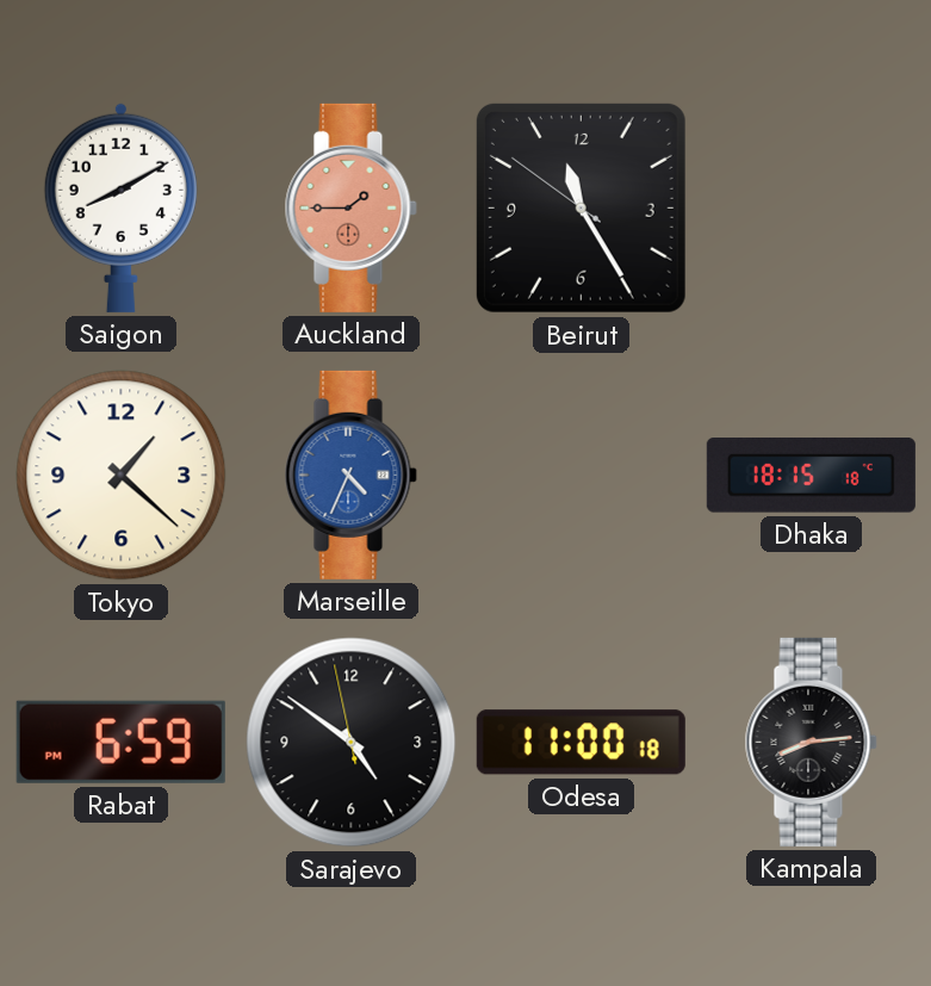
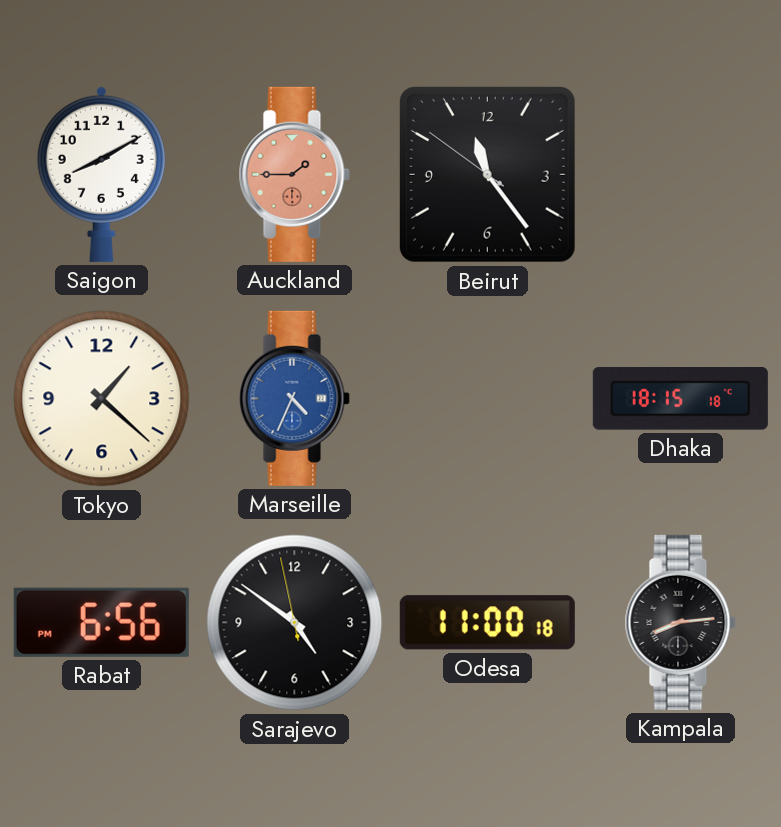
Beirut: 11:24 -> 11:23 (487, 174)
Rabat: 6:59 -> 6:56 (101, 622)
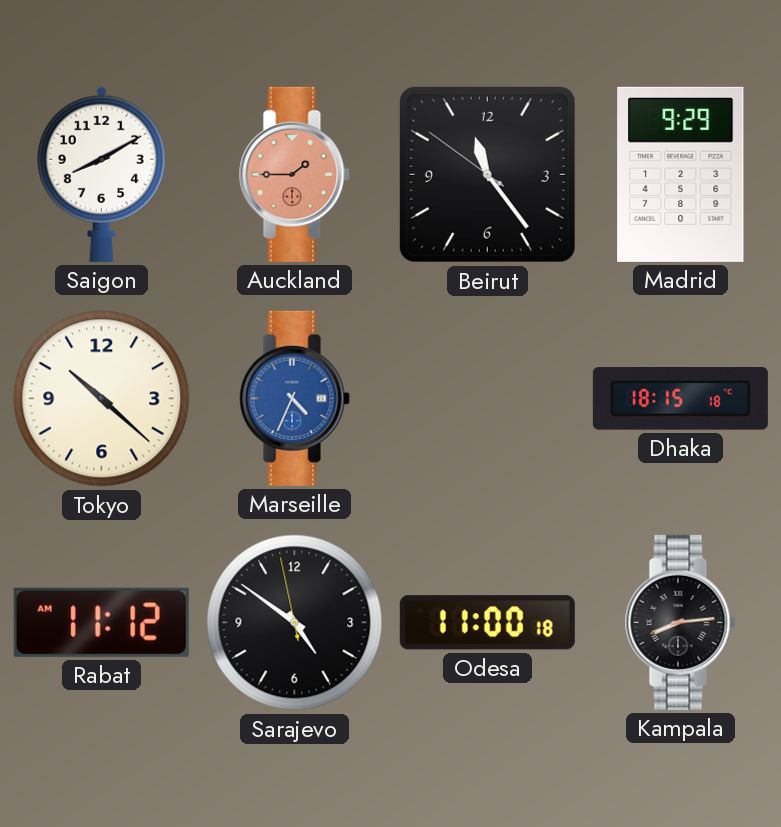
Madrid: none -> 9:29 (681, 174)
Tokyo: 1:22 -> 10:22 (102, 399)
Rabat: 6:56 -> 11:12 (101, 622)
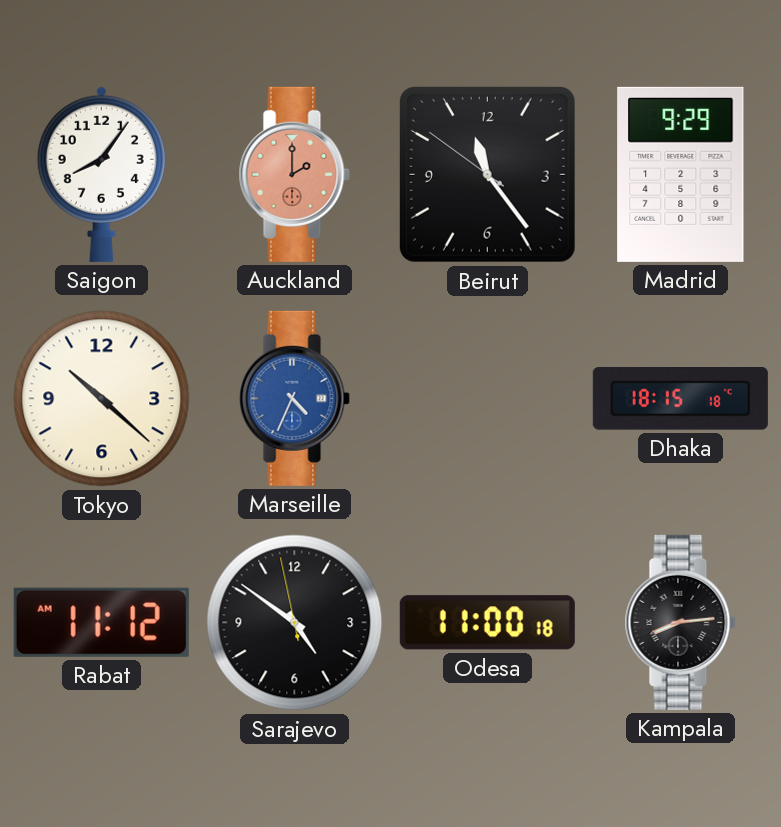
Saigon: 8:10 -> 8:06 (101, 174)
Auckland: 1:45 -> 2:00 (294, 174)
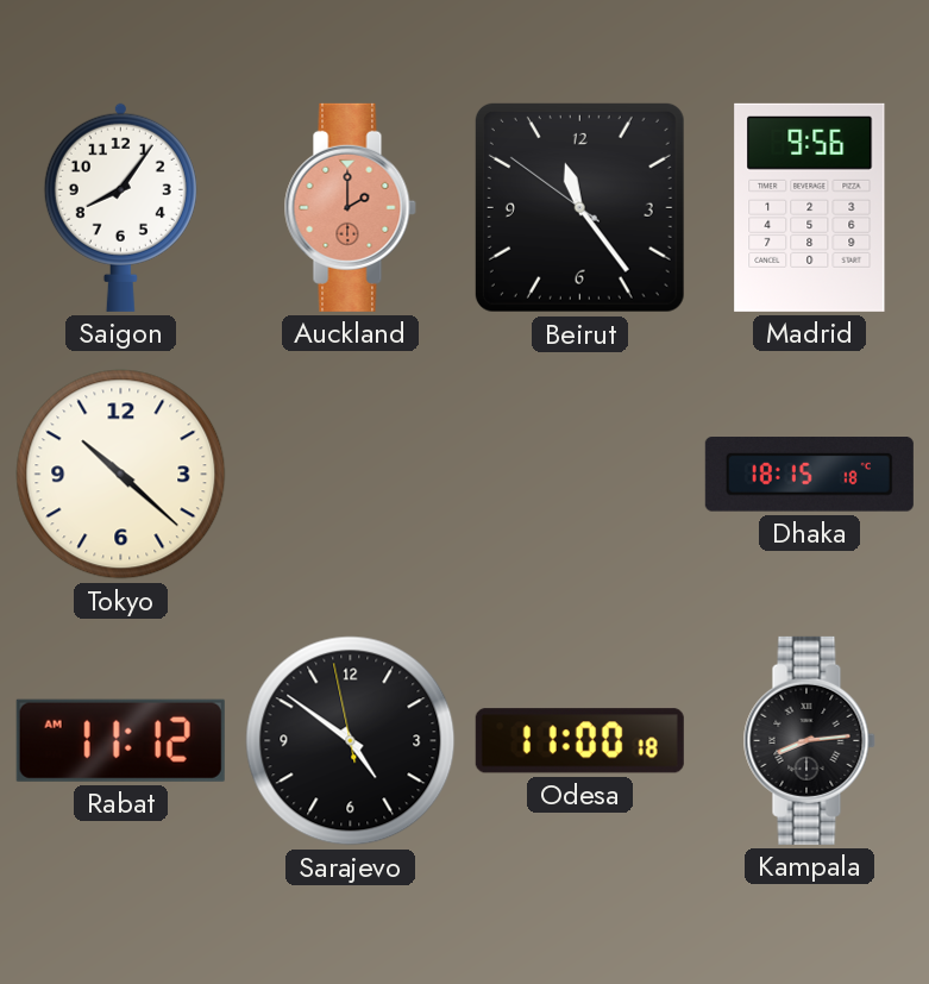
Madrid: 9:29 -> 9:56 (810, 207)
Marseille: 4:34 -> none (294, 398)
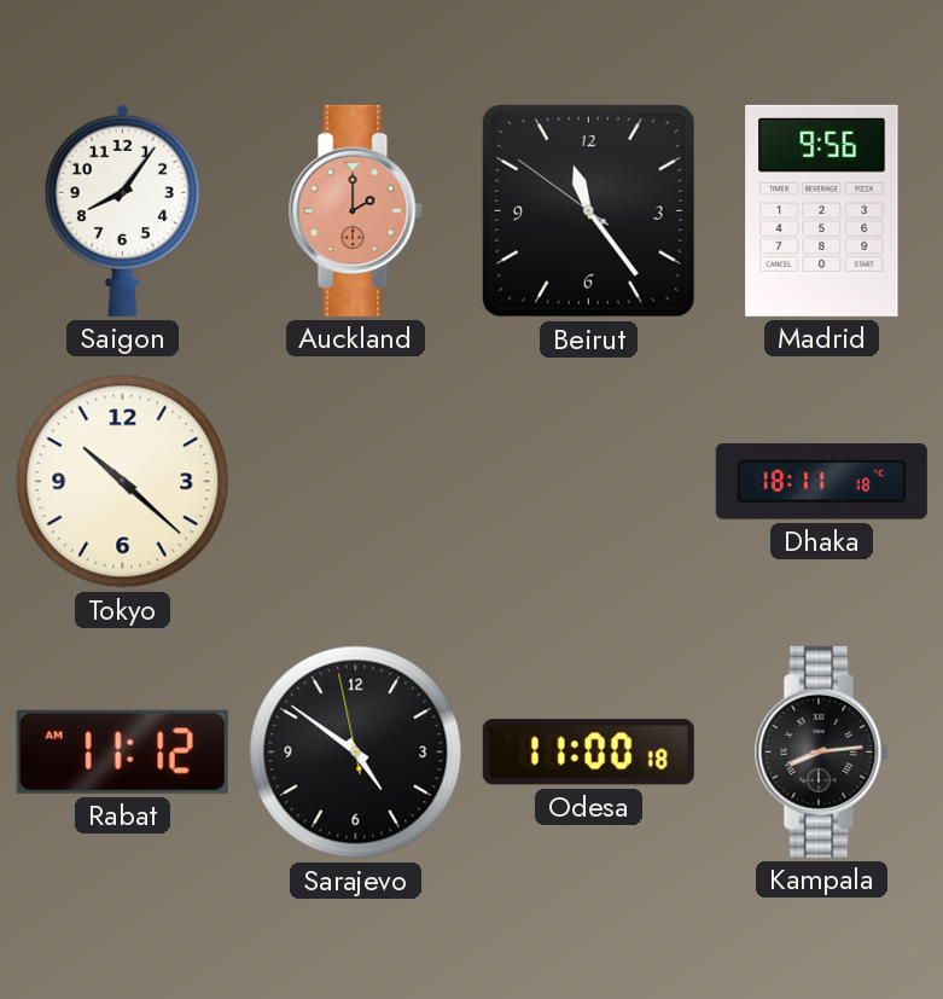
Dhaka: 18:15 -> 18:11 (821, 482)
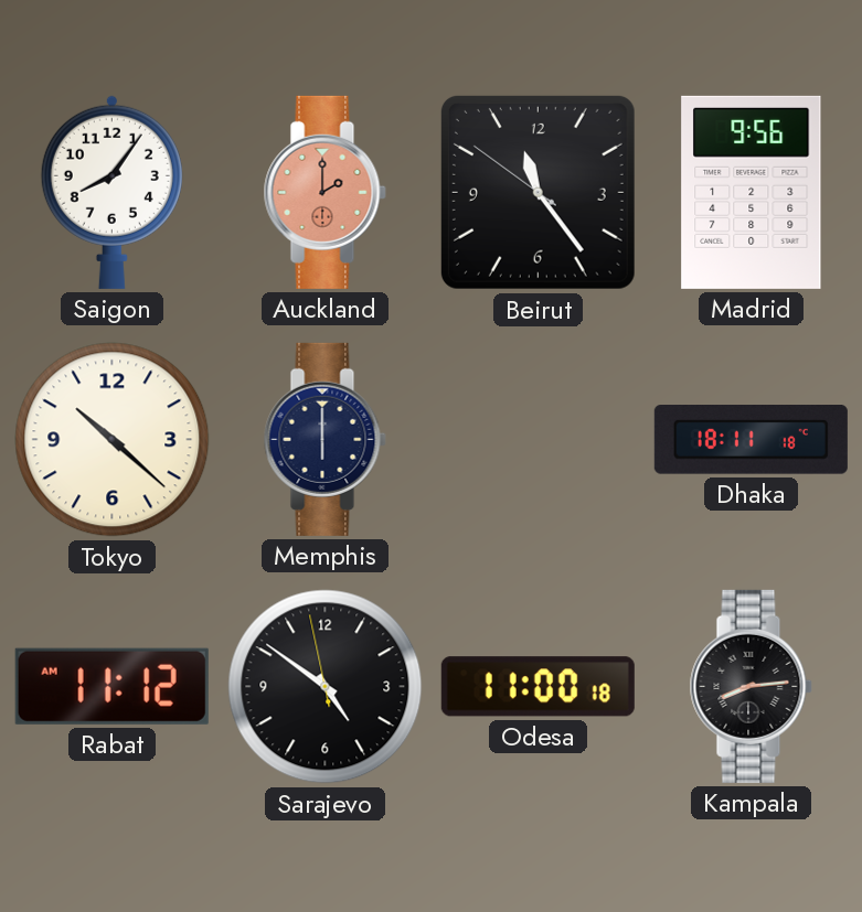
Memphis: none -> 6:00 (324, 439)
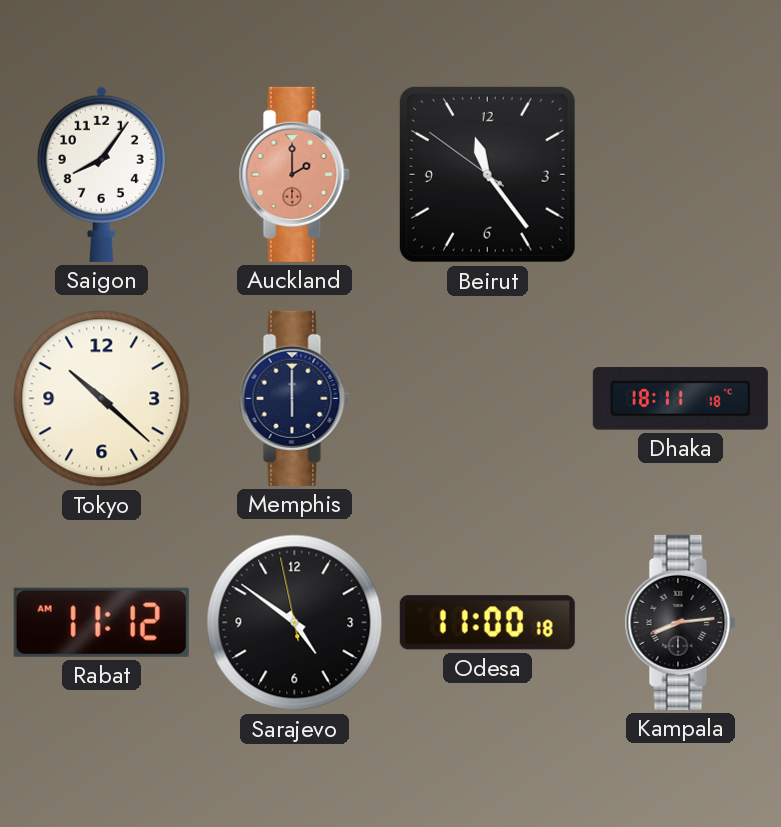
Madrid: 9:56 -> none (752, 192)
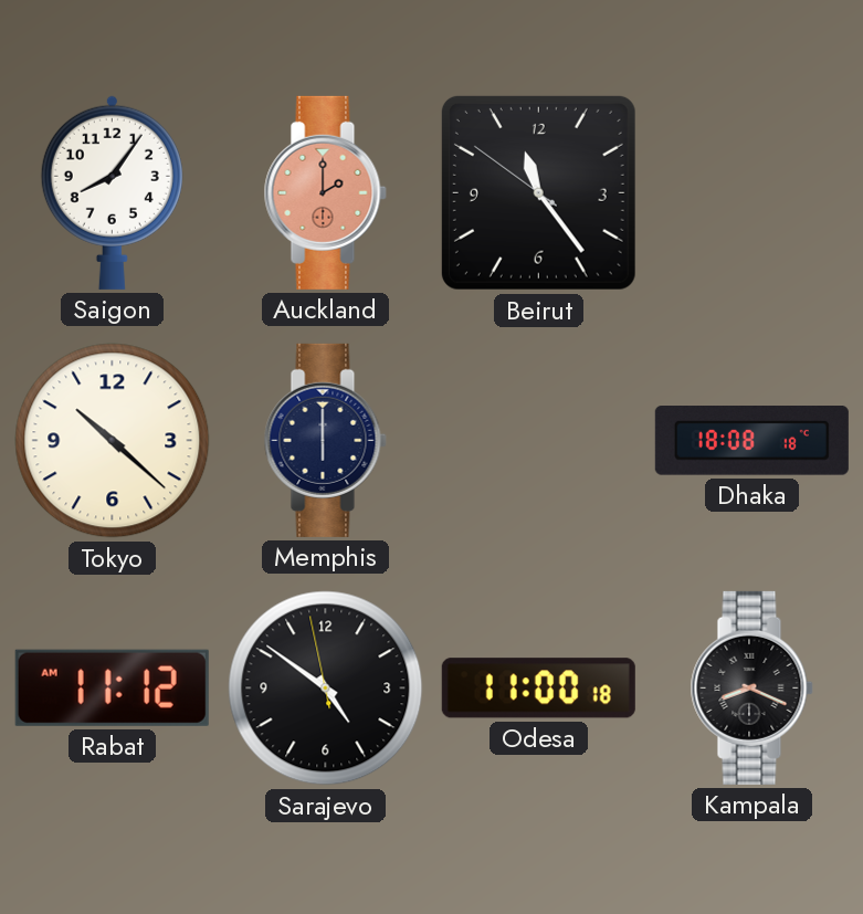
Dhaka: 18:11 -> 18:08 (751, 441)
Kampala: 8:14 -> 8:19 (751, 687)
